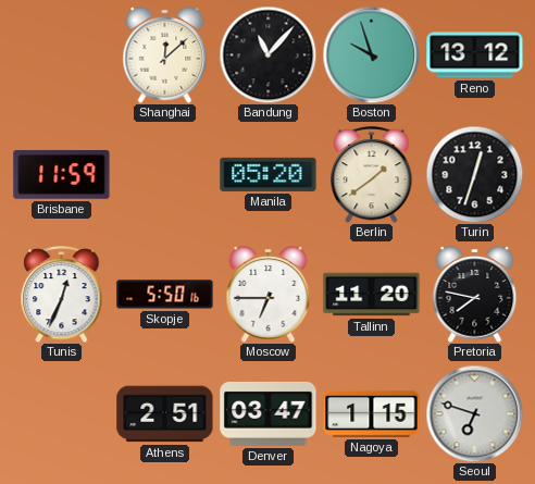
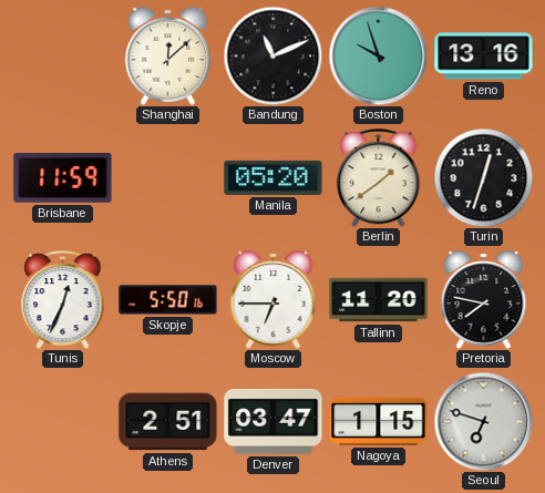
Bandung: 11:07 -> 11:11 (272, 55)
Reno: 13:12 -> 13:16 (484, 57)
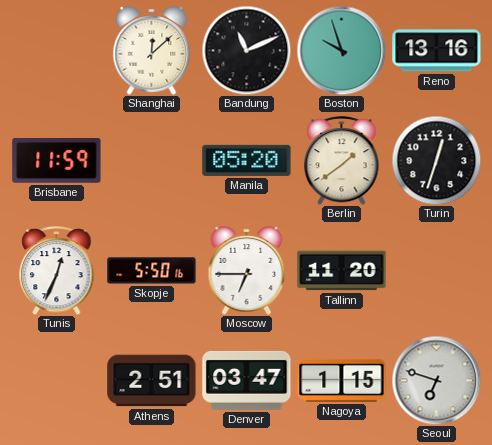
Pretoria: 7:47 -> none (484, 300)
